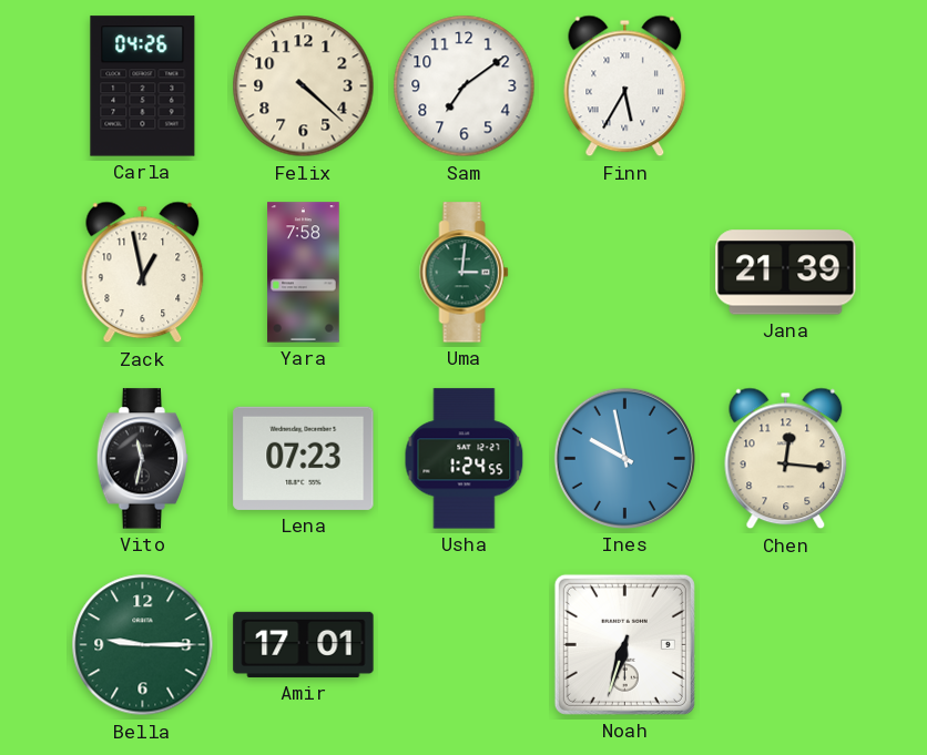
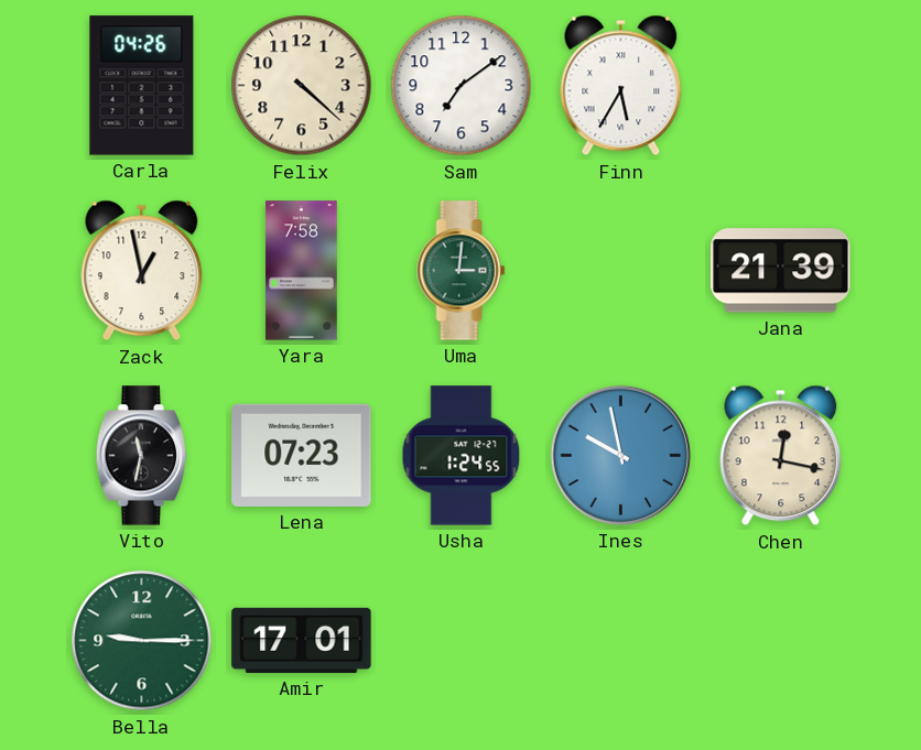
Chen: 12:16 -> 12:17 (781, 456)
Noah: 6:33 -> none (624, 644)
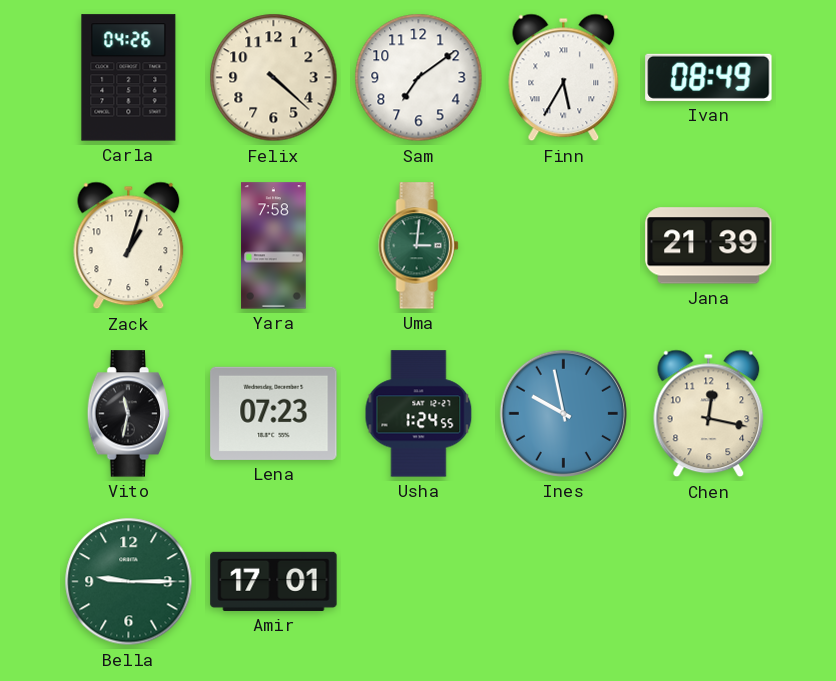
Ivan: none -> 08:49 (709, 77)
Zack: 12:58 -> 1:03 (129, 246)
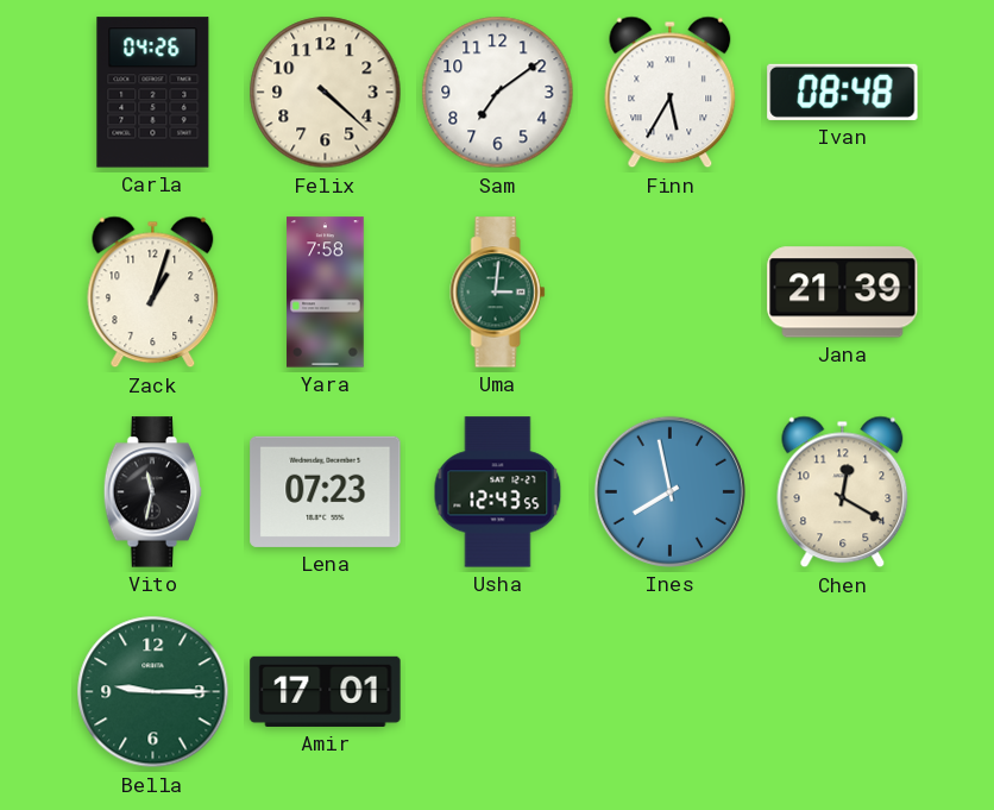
Ivan: 08:49 -> 08:48 (843, 92)
Usha: 1:24 -> 12:43 (498, 492)
Ines: 9:58 -> 7:58 (669, 491)
Chen: 12:17 -> 12:20 (843, 492)
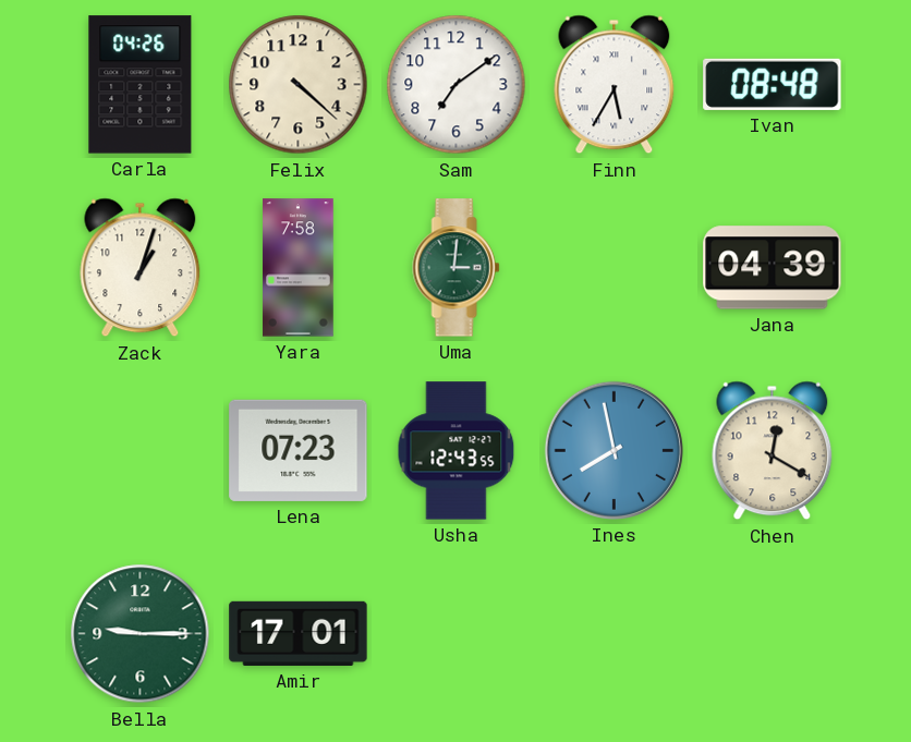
Jana: 21:39 -> 04:39 (773, 268)
Vito: 11:32 -> none (153, 492)
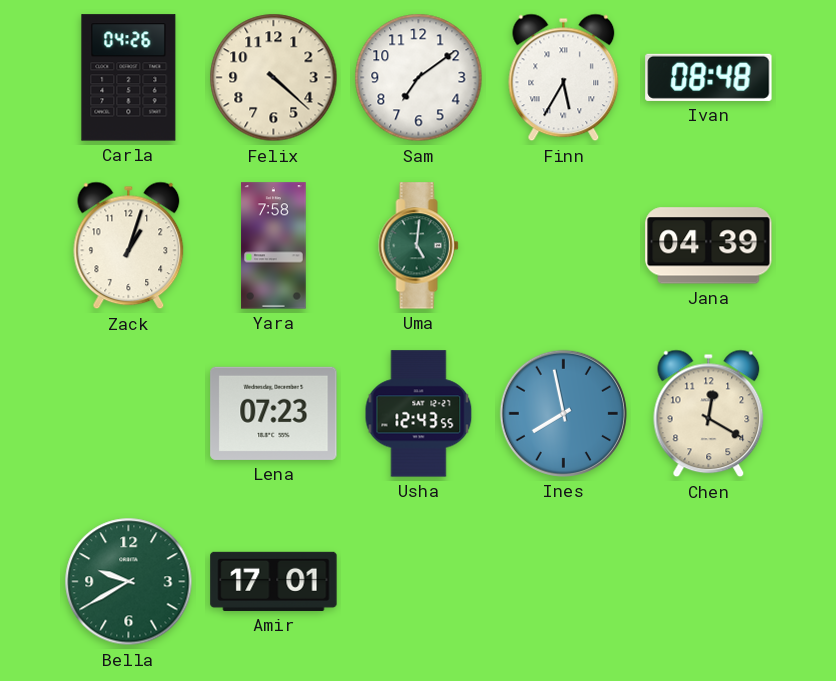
Uma: 3:01 -> 5:01 (419, 246)
Bella: 9:15 -> 9:40 (129, 582)
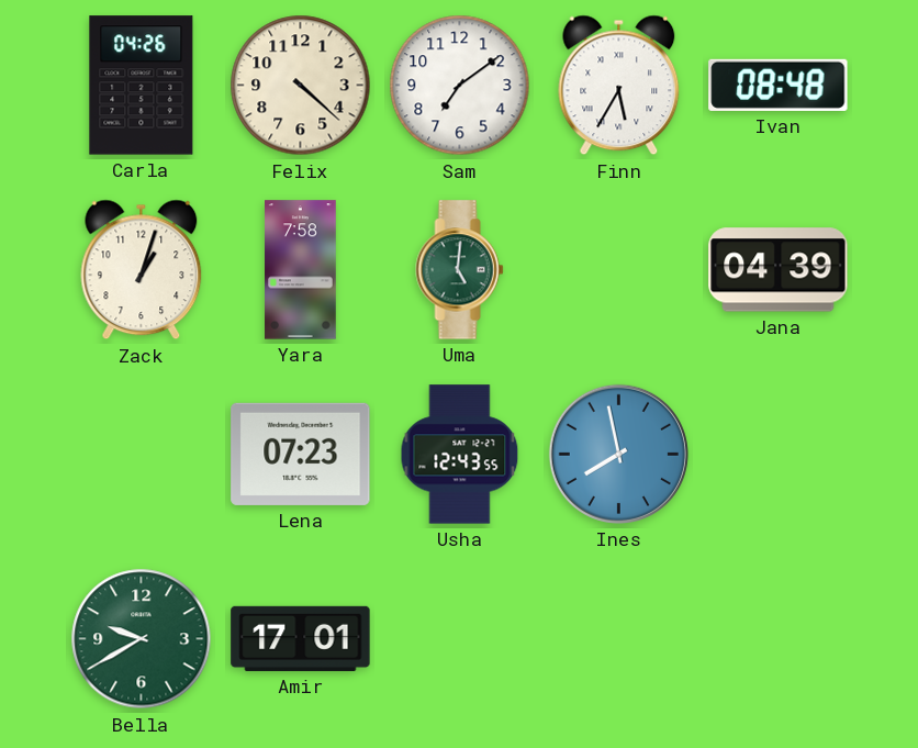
Chen: 12:20 -> none (709, 414)
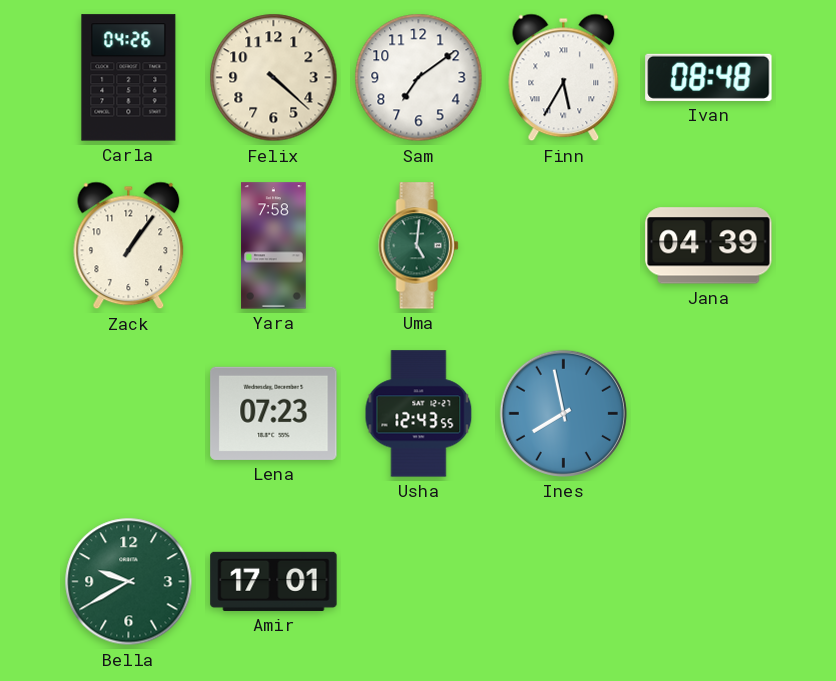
Zack: 1:03 -> 1:06 (129, 246)
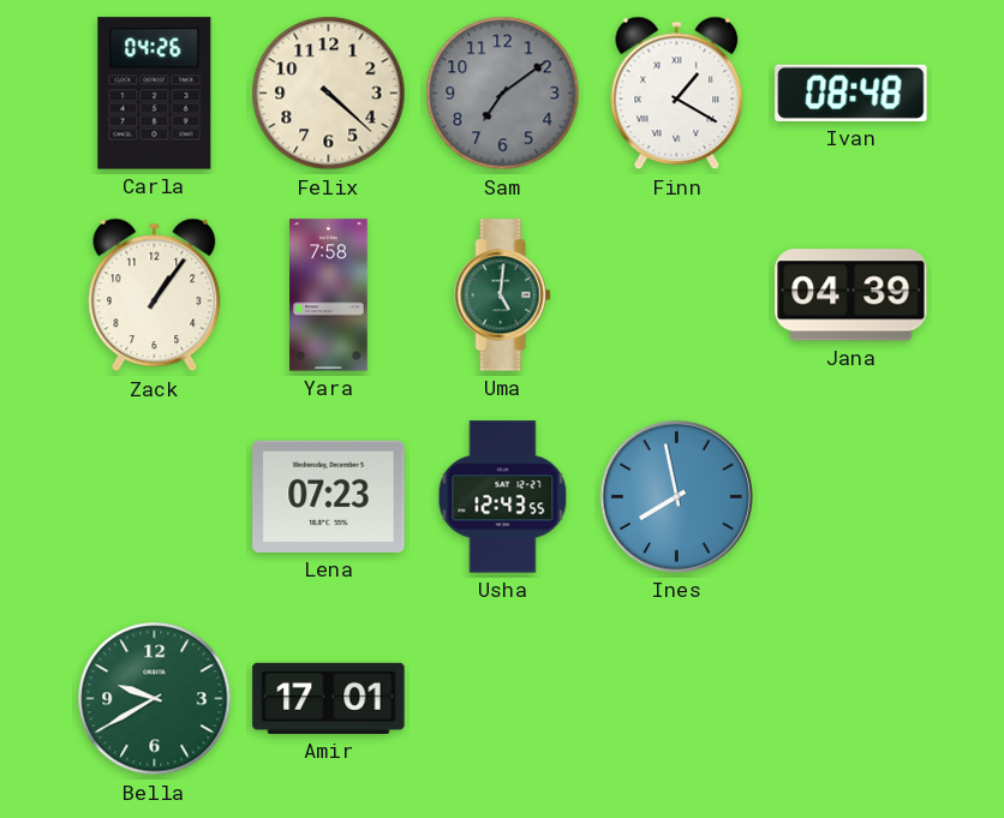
Sam dial: white -> grey (503, 94)
Finn: 5:35 -> 1:20 (677, 94)
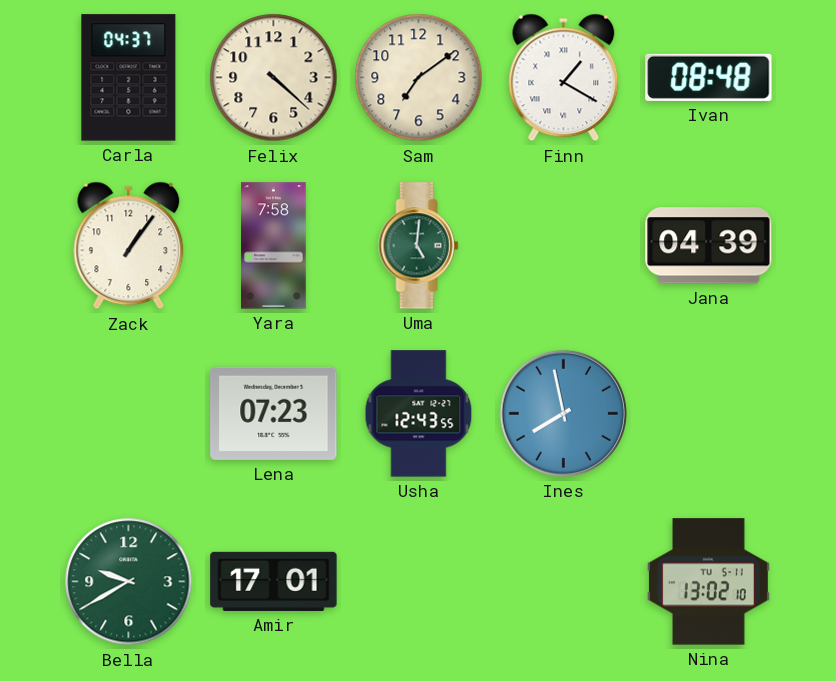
Carla: 04:26 -> 04:37 (129, 78)
Sam dial: grey -> cream (419, 78)
Nina: none -> 13:02 (708, 582)
